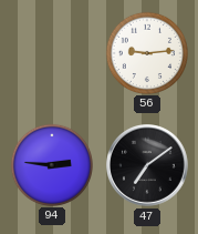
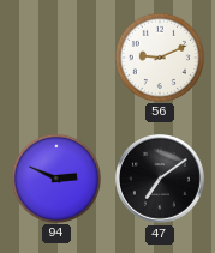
56: 9:14 -> 9:11 (159, 56)
94: 2:46 -> 2:49 (55, 177)
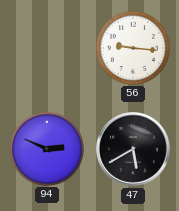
56: 9:11 -> 9:16 (132, 47)
47: 7:09 -> 5:40 (134, 150)
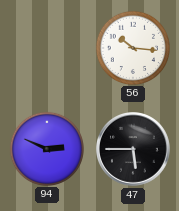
56: 9:16 -> 10:16 (132, 47)
47: 5:40 -> 5:45 (134, 150)
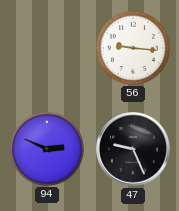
56: 10:16 -> 9:16 (132, 47)
47: 5:45 -> 9:26 (134, 150)
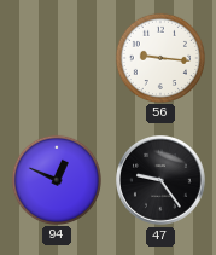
94: 2:49 -> 12:49 (56, 179)
47: 9:26 -> 9:24 (162, 181)
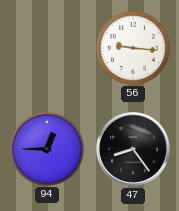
94: 12:49 -> 12:45 (46, 148)
47: 9:24 -> 8:24 (134, 150)
